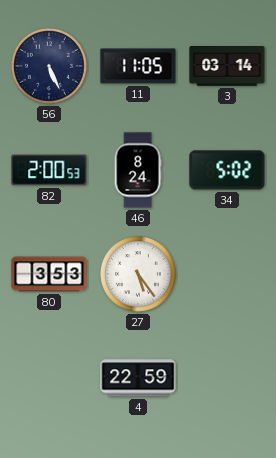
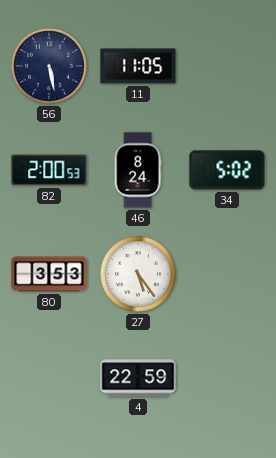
56: 5:26 -> 5:28 (50, 67)
3: 03:14 -> none (227, 67)
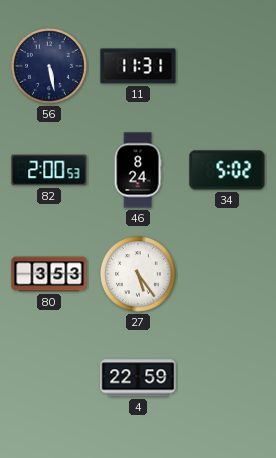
11: 11:05 -> 11:31 (138, 66)
